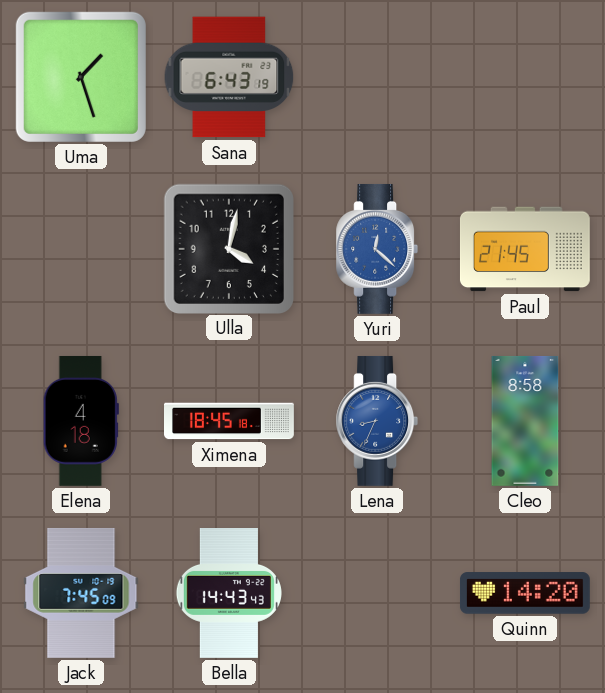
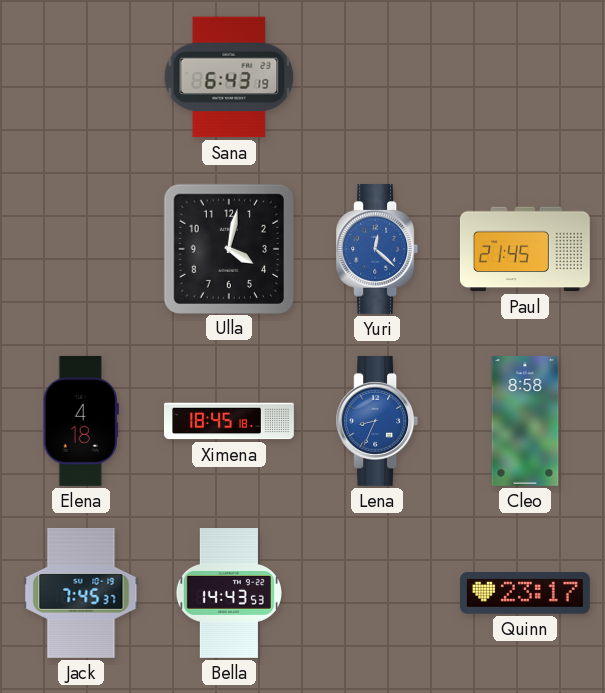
Uma: 1:27 -> none (81, 77)
Jack: 7:45:09 -> 7:45:37 (81, 593)
Bella: 14:43:43 -> 14:43:53 (229, 594)
Quinn: 14:20 -> 23:17 (525, 593)
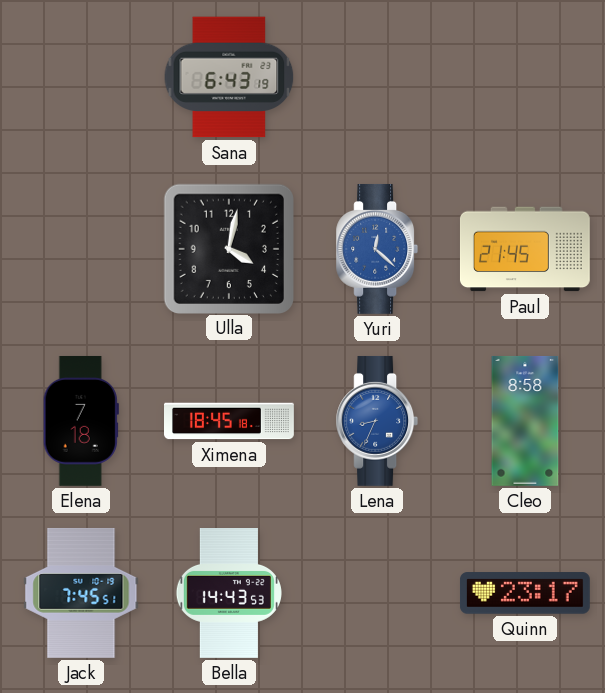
Elena: 4:18 -> 7:18 (81, 421)
Jack: 7:45:37 -> 7:45:51 (81, 593)
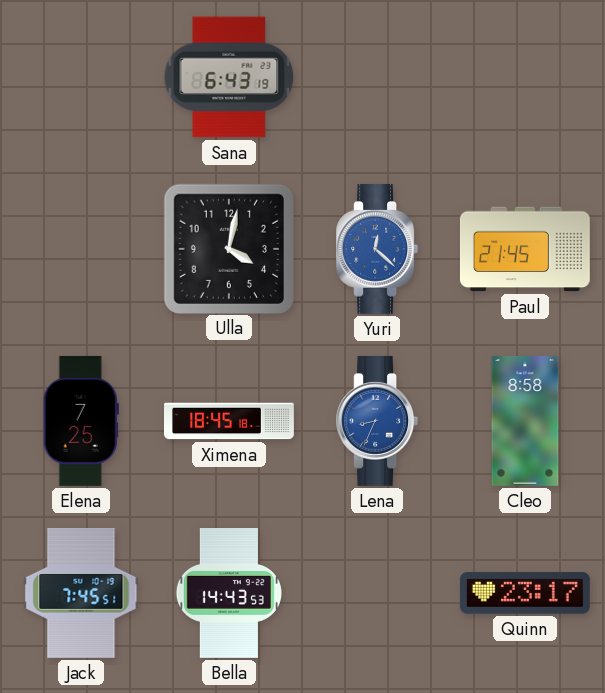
Elena: 7:18 -> 7:25 (81, 421)
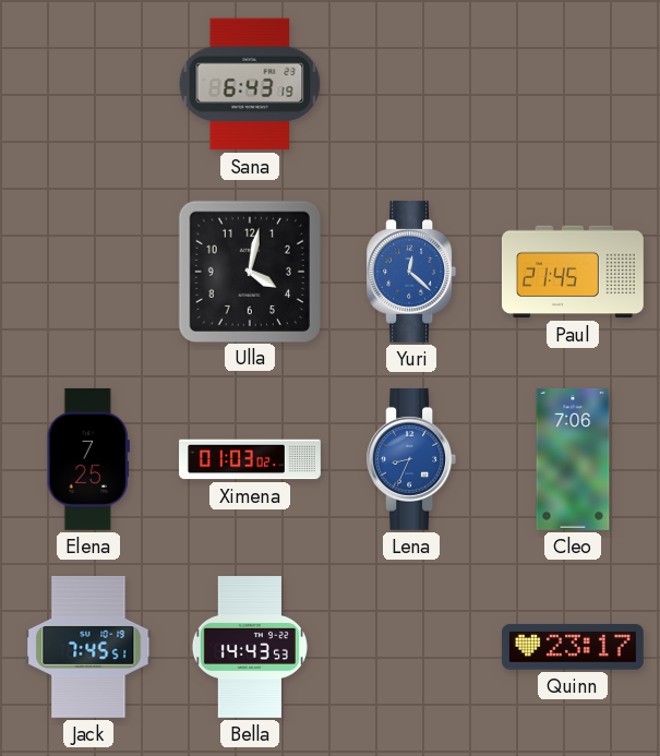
Ximena: 18:45 -> 01:03 (251, 459)
Cleo: 8:58 -> 7:06 (573, 459)
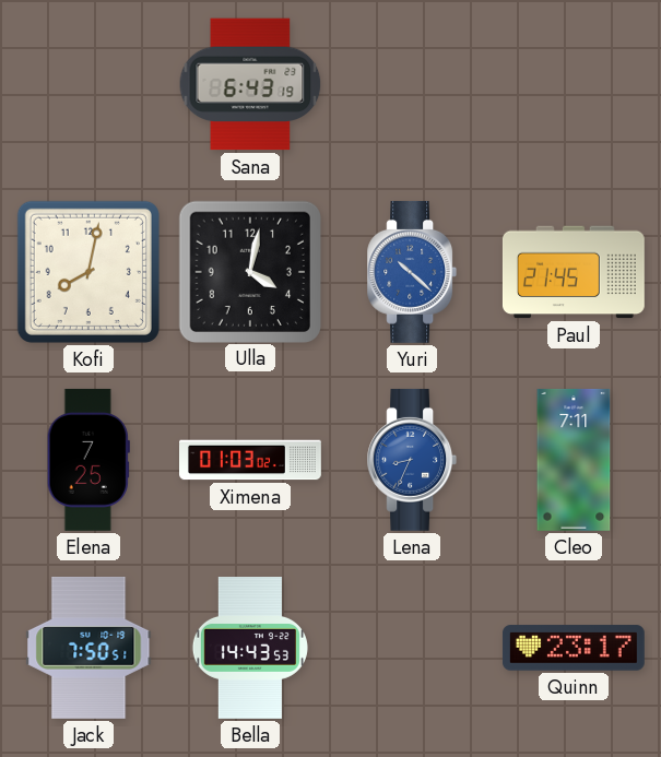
Kofi: none -> 8:02 (88, 272)
Yuri: 12:22 -> 10:22 (412, 272)
Cleo: 7:06 -> 7:11 (574, 460)
Jack: 7:45 -> 7:50 (88, 648)
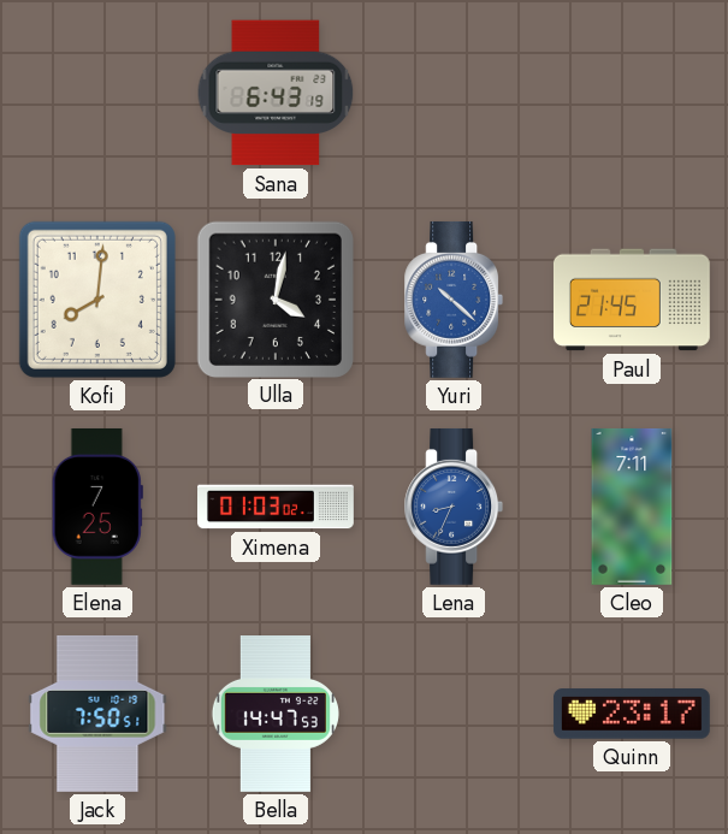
Kofi: 8:02 -> 8:01 (97, 300)
Bella: 14:43 -> 14:47 (276, 715)
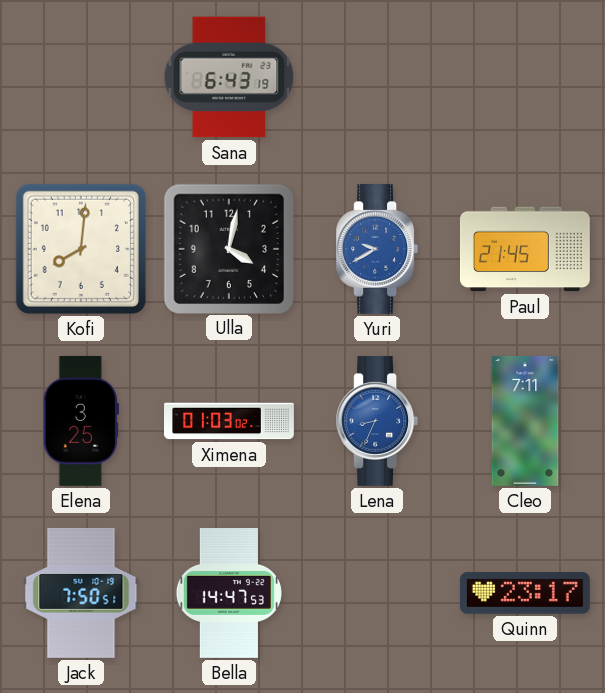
Yuri: 10:22 -> 9:40 (377, 249)
Elena: 7:25 -> 3:25 (81, 421)
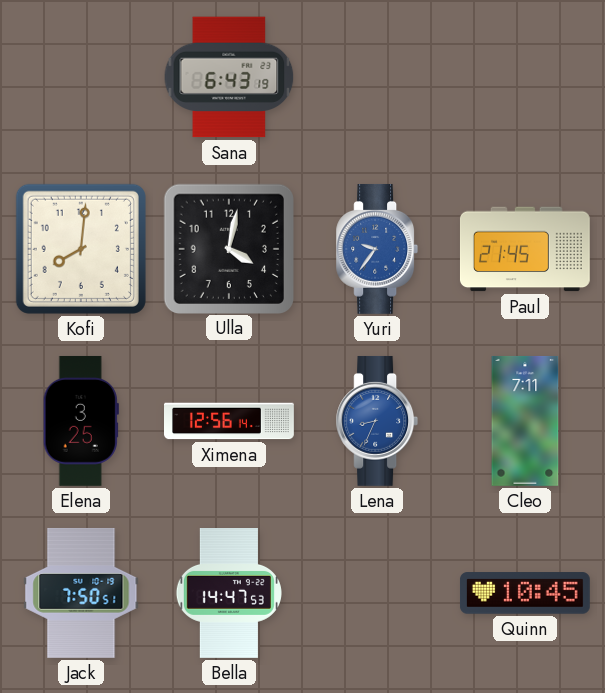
Yuri: 9:40 -> 9:36 (377, 249)
Ximena: 01:03 -> 12:56 (230, 421)
Quinn: 23:17 -> 10:45 (525, 593)
